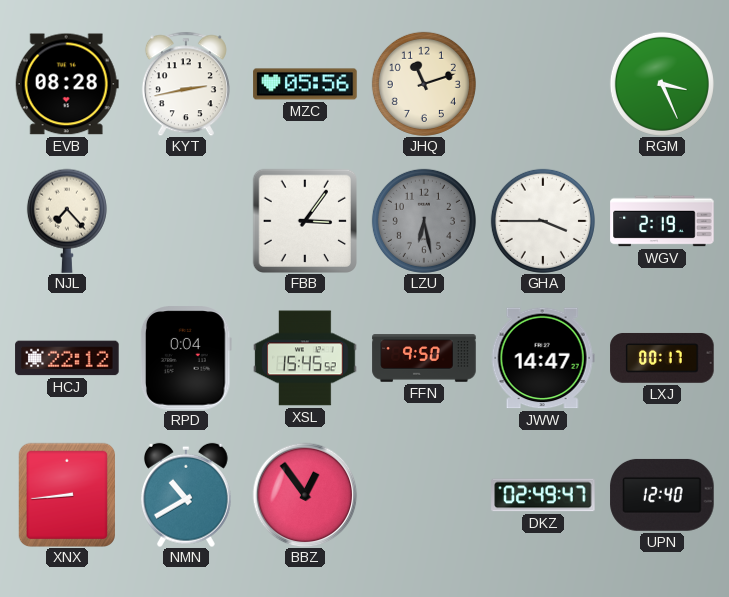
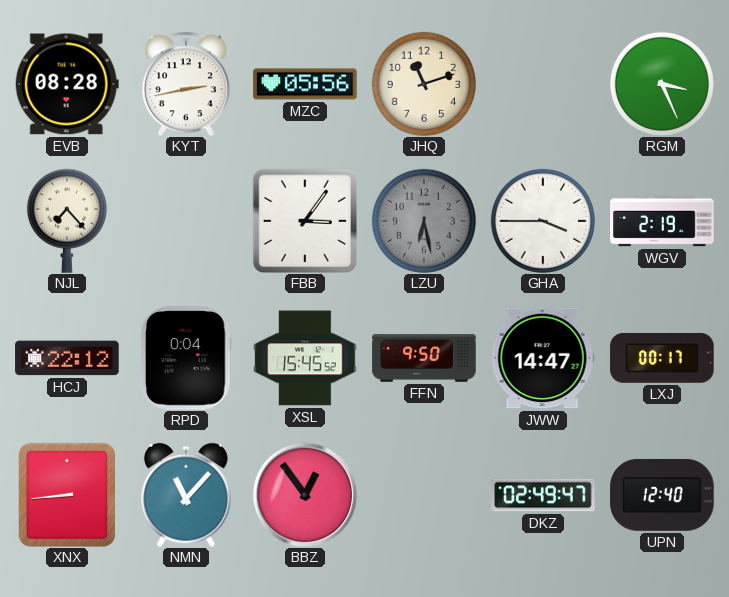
NMN: 10:40 -> 11:07 (186, 495)
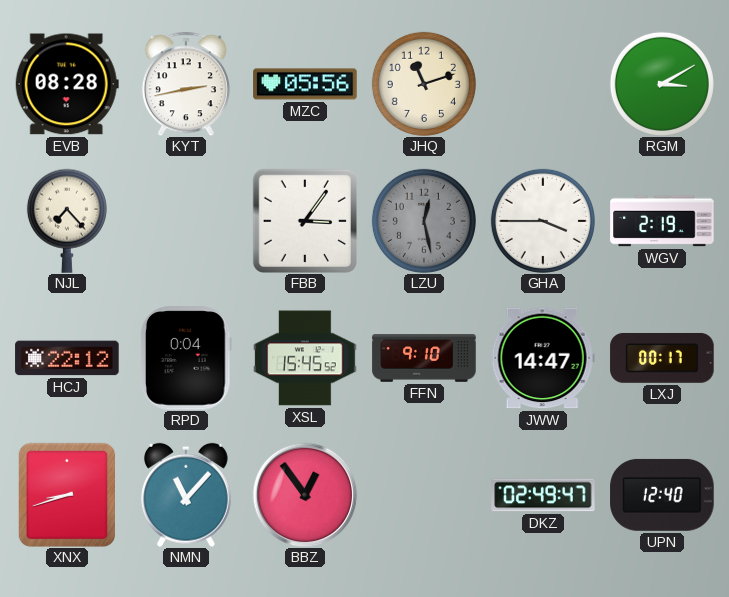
RGM: 3:26 -> 3:10 (662, 84)
LZU: 6:28 -> 12:28 (424, 221)
FFN: 9:50 -> 9:10 (424, 358)
XNX: 8:44 -> 8:42 (66, 494)
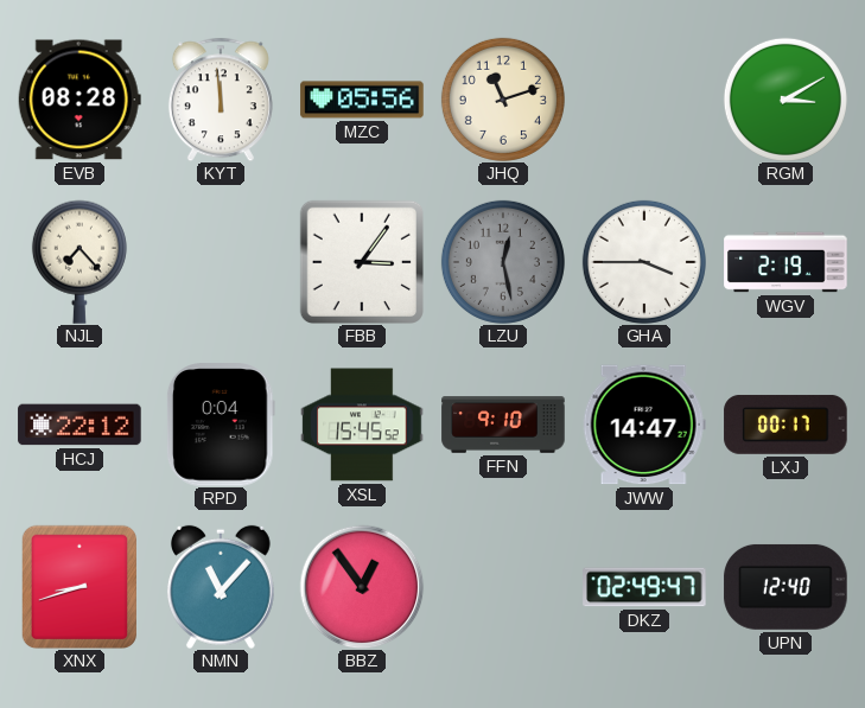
KYT: 2:43 -> 11:59 (221, 100)
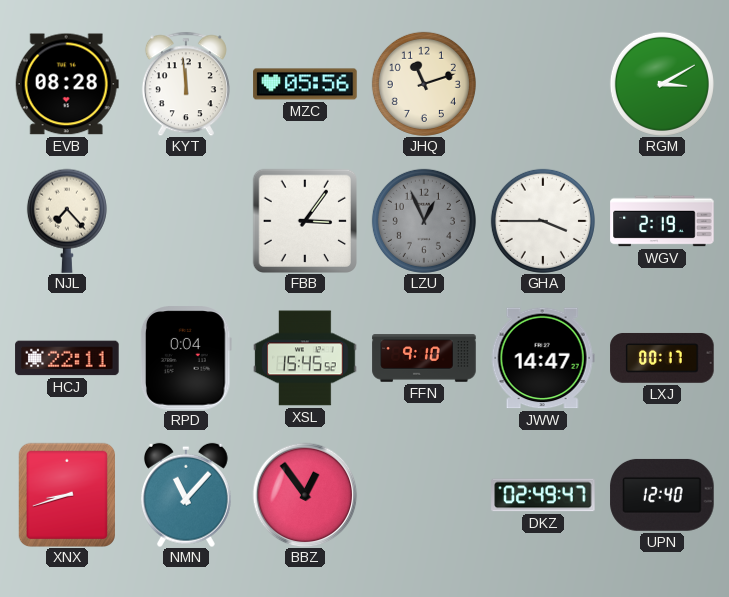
LZU: 12:28 -> 12:56 (424, 221)
HCJ: 22:12 -> 22:11 (67, 358)
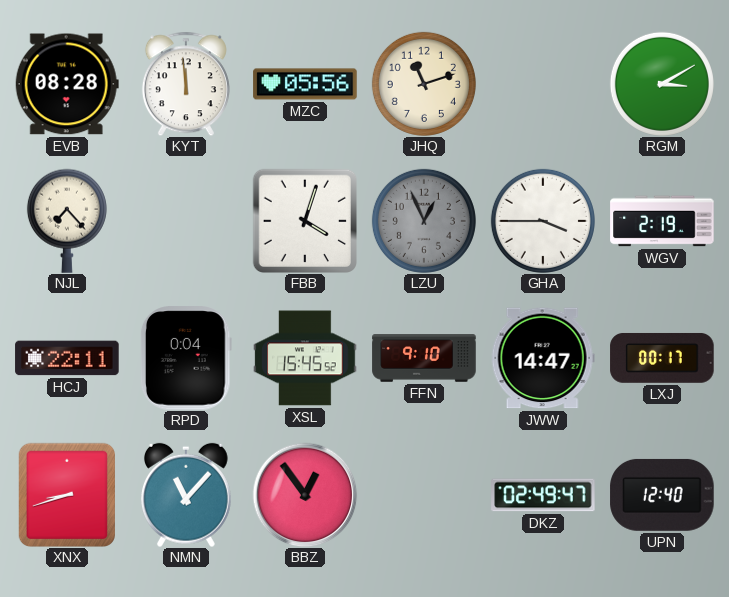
FBB: 3:06 -> 4:03 (304, 220)
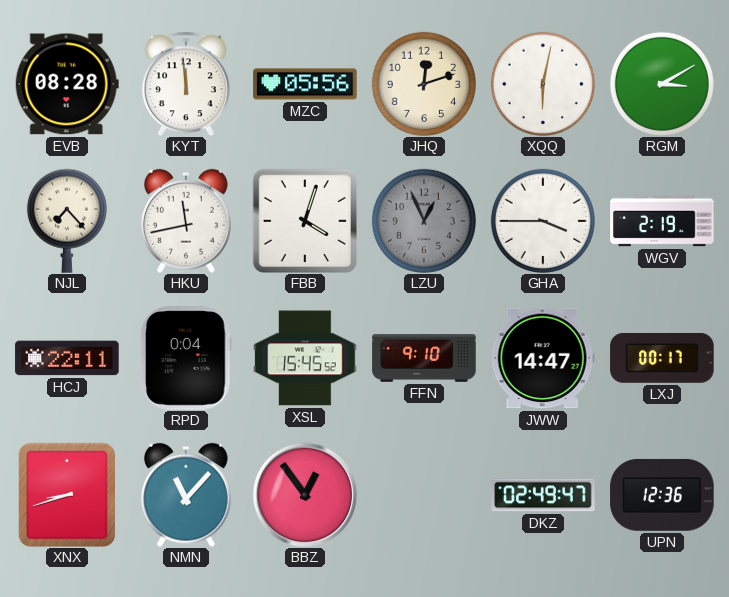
JHQ: 11:12 -> 12:12 (424, 84)
XQQ: none -> 6:02 (543, 84)
HKU: none -> 11:43 (186, 221)
UPN: 12:40 -> 12:36 (662, 495)
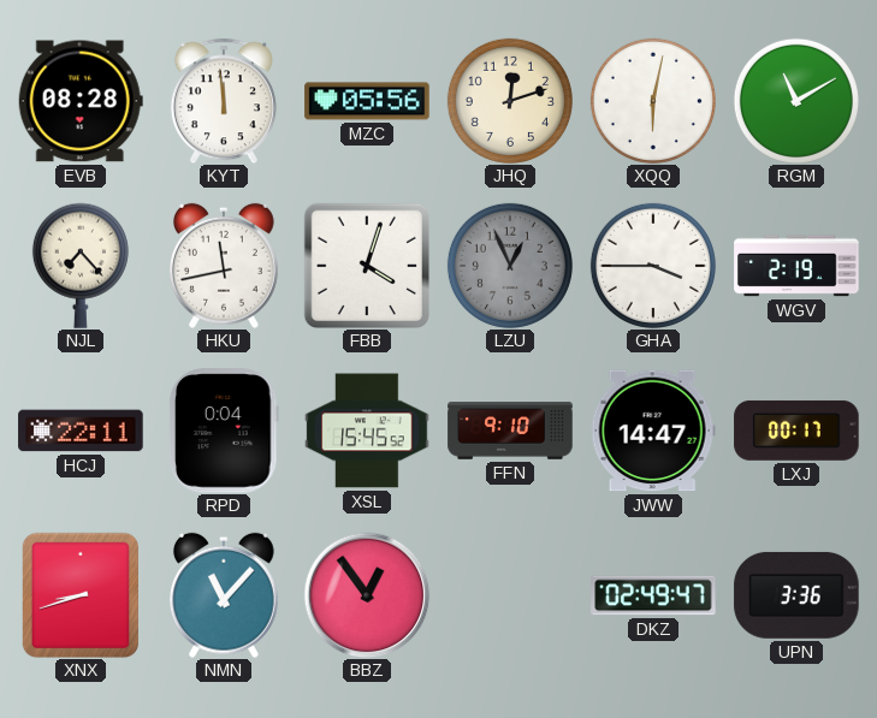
RGM: 3:10 -> 11:10 (796, 101)
UPN: 12:36 -> 3:36 (796, 595)
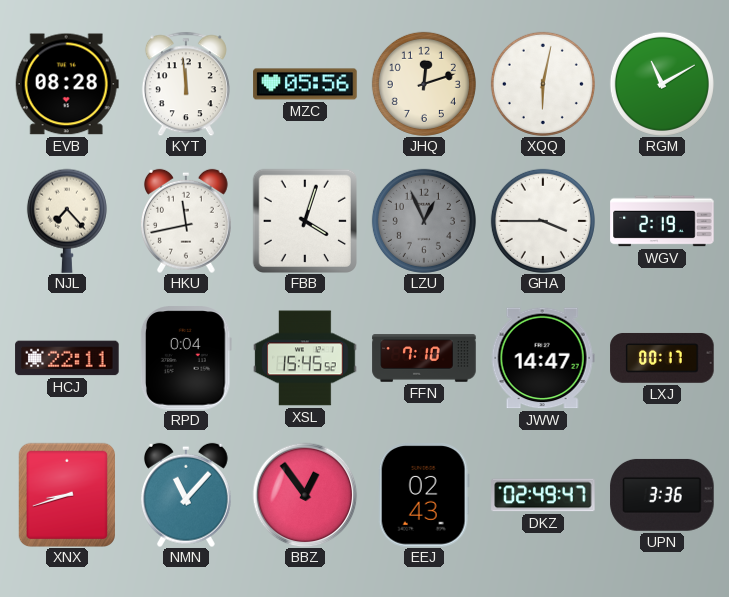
FFN: 9:10 -> 7:10 (424, 358)
EEJ: none -> 02:43 (424, 495)
